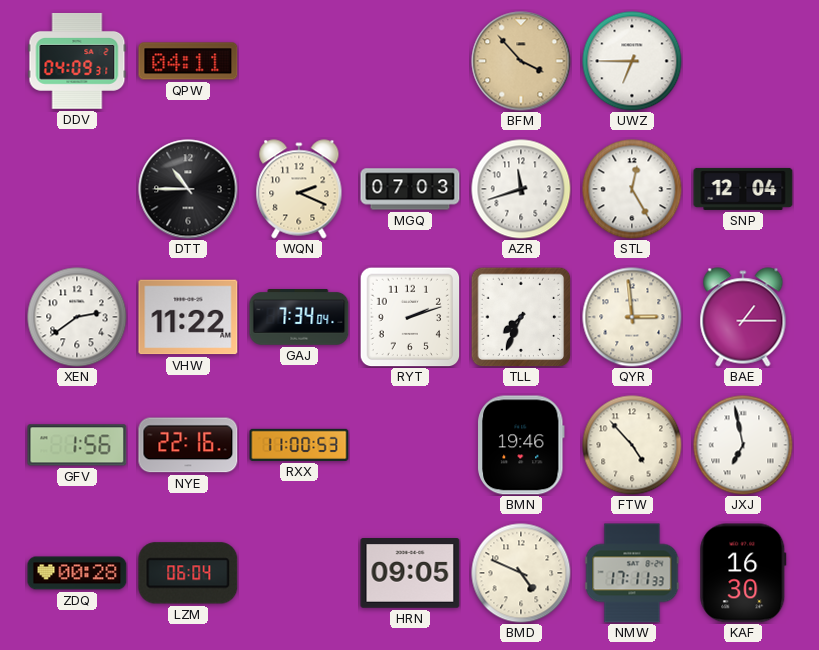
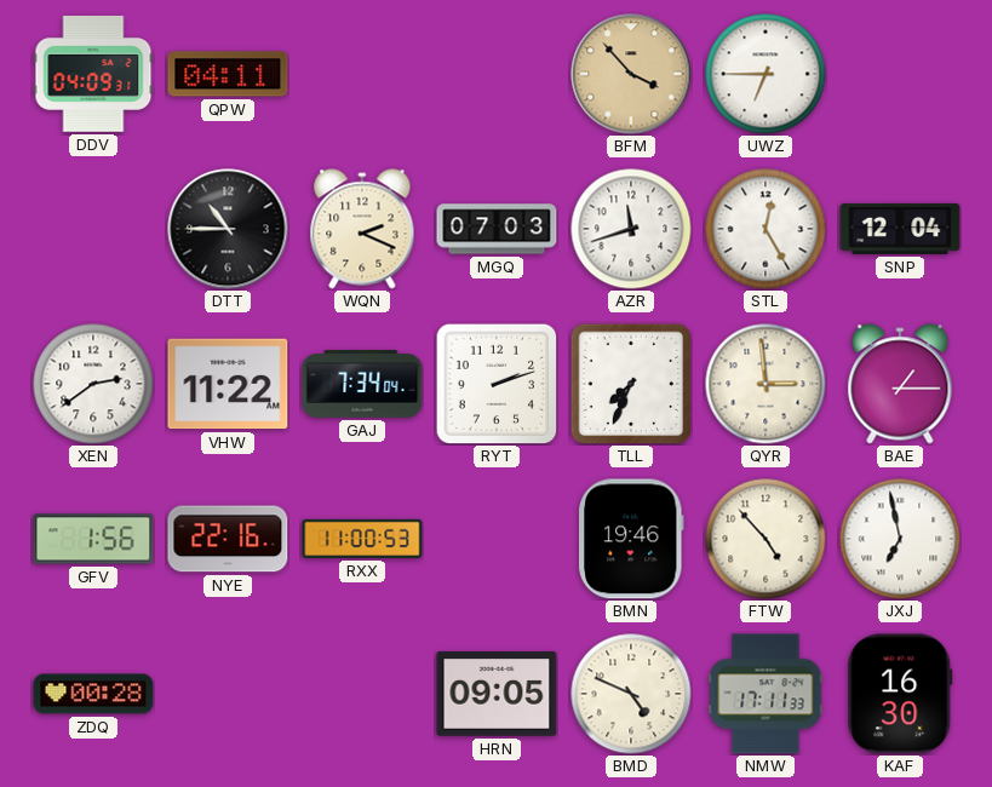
LZM: 06:04 -> none (188, 573)
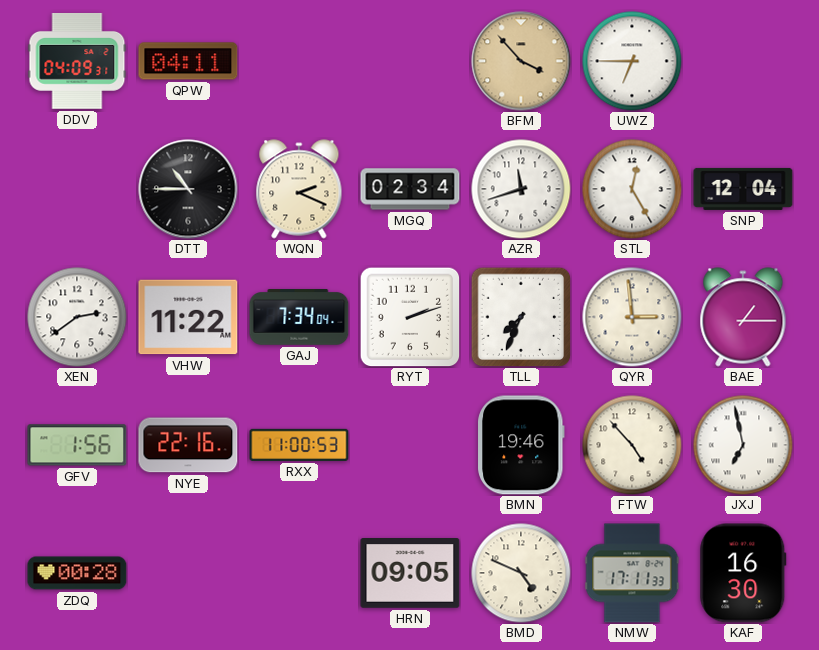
MGQ: 07:03 -> 02:34 (410, 189)
